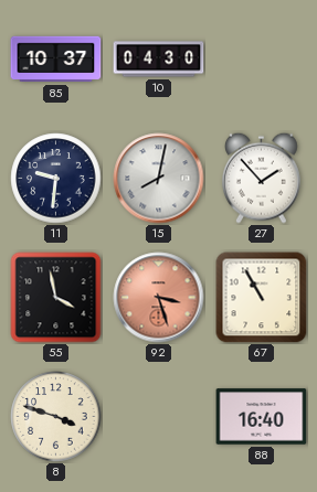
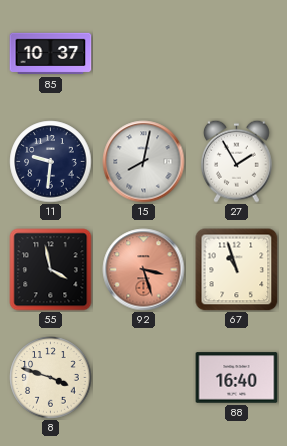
10: 04:30 -> none (159, 60)
27: 1:53 -> 1:55 (236, 161)
67: 10:55 -> 10:57 (237, 270)
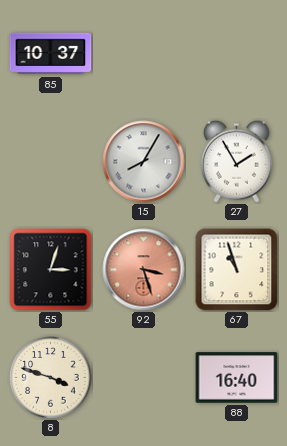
11: 9:31 -> none (51, 162)
15: 8:02 -> 8:05 (144, 162)
55: 3:58 -> 3:03 (51, 270)
